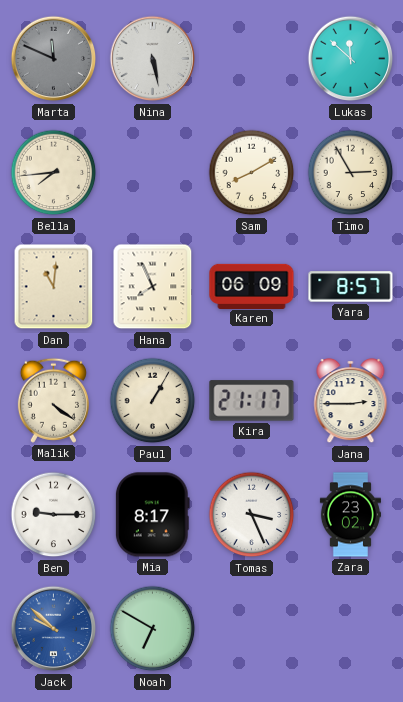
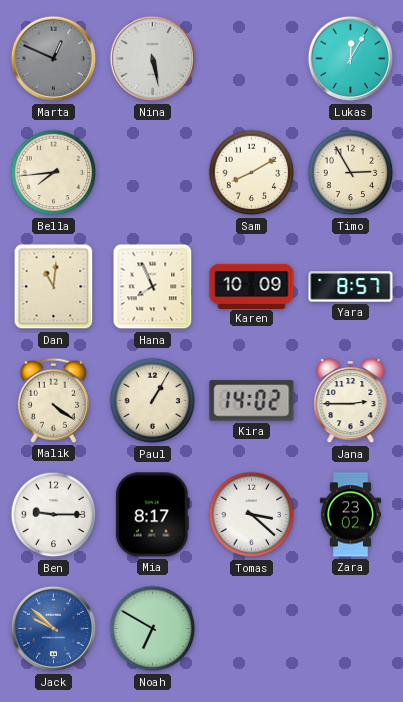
Marta: 11:49 -> 12:49 (54, 59)
Lukas: 11:52 -> 12:05 (351, 59)
Karen: 06:09 -> 10:09 (252, 286)
Kira: 21:17 -> 14:02 (252, 401)
Tomas: 3:26 -> 3:22 (252, 515)
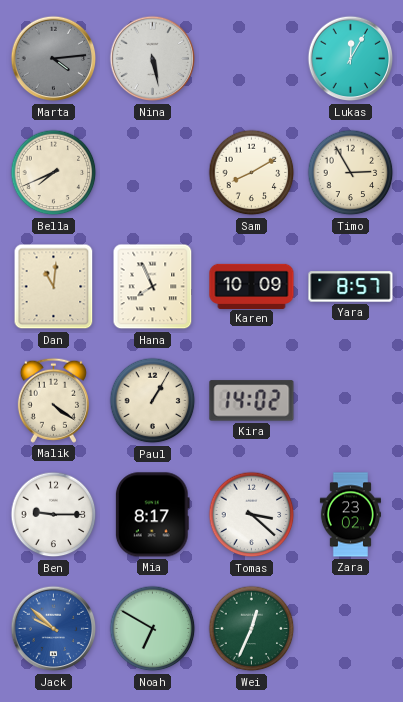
Marta: 12:49 -> 4:14 (54, 59)
Bella: 7:44 -> 7:41 (54, 173)
Jana: 2:45 -> none (351, 402)
Wei: none -> 12:34 (252, 629)
